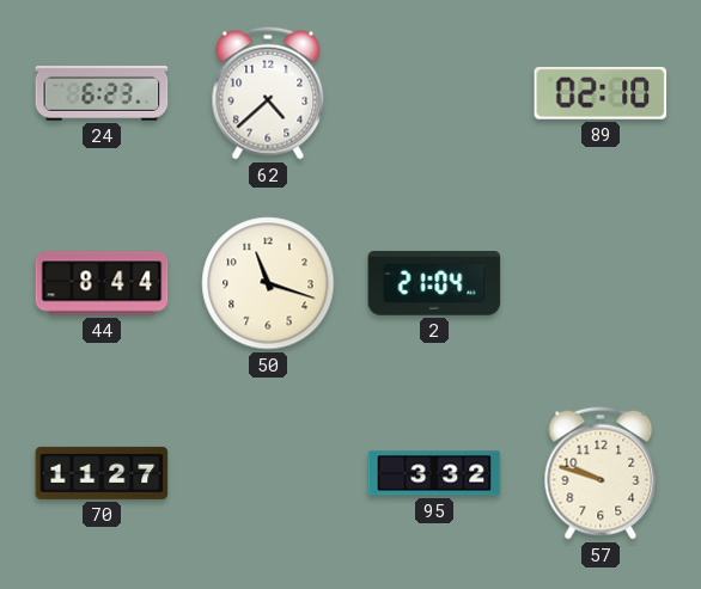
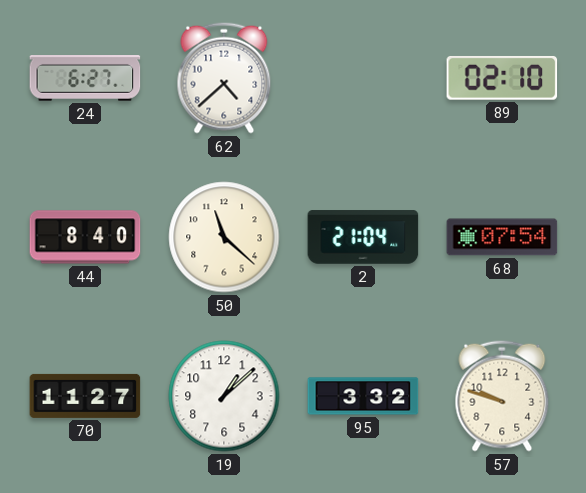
24: 6:23 -> 6:27 (85, 79)
44: 8:44 -> 8:40 (85, 237)
50: 11:18 -> 11:22 (224, 237)
68: none -> 07:54 (502, 237)
19: none -> 1:08 (224, 396)
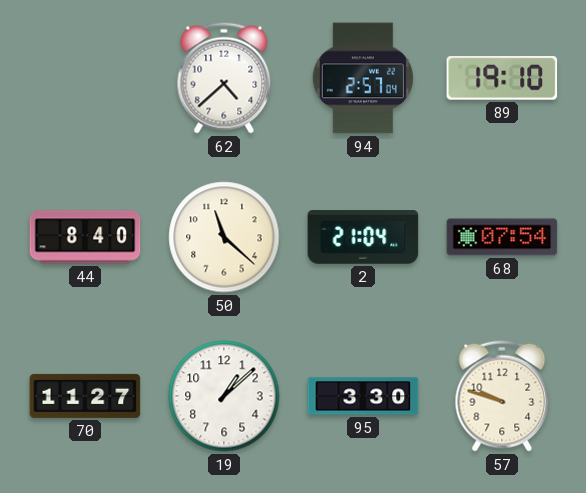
24: 6:27 -> none (85, 79)
94: none -> 2:57 (363, 78)
89: 02:10 -> 19:10 (502, 78)
95: 3:32 -> 3:30 (363, 396)
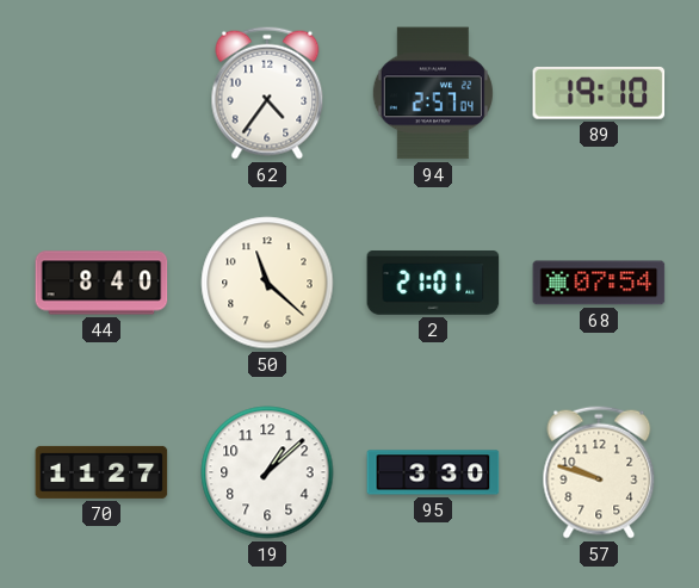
62: 4:38 -> 4:36 (267, 93)
2: 21:04 -> 21:01 (433, 283)
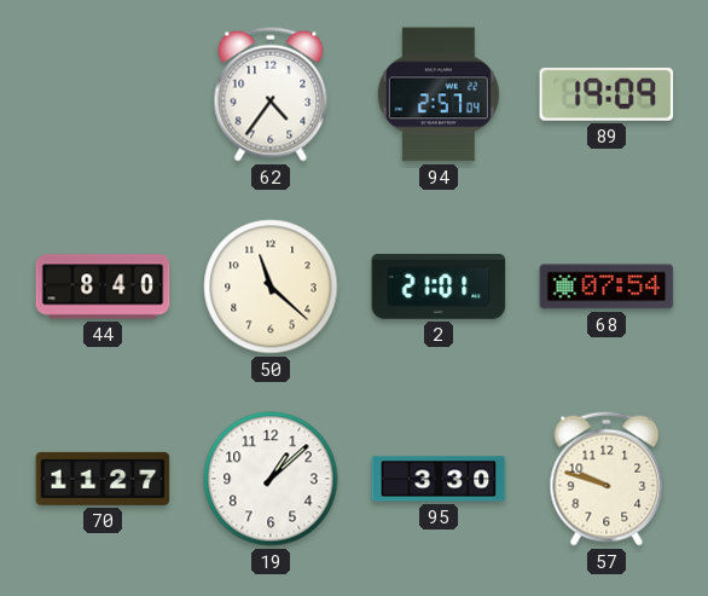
89: 19:10 -> 19:09 (607, 94)
